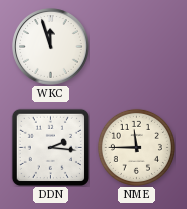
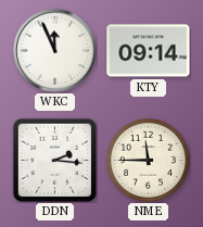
WKC: 11:57 -> 11:56 (55, 51)
KTY: none -> 09:14 (149, 51)
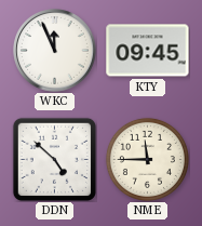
KTY: 09:14 -> 09:45 (148, 51)
DDN: 2:16 -> 4:52 (54, 159)
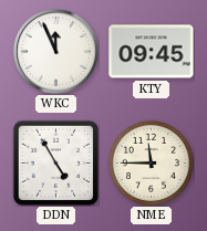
DDN: 4:52 -> 4:55 (55, 162)
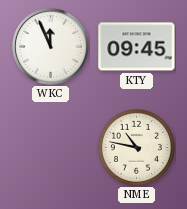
DDN: 4:55 -> none (55, 162)
NME: 11:45 -> 10:47 (136, 147)
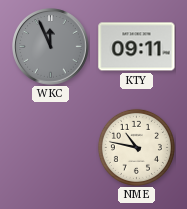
WKC dial: white -> grey (51, 47)
KTY: 09:45 -> 09:11 (137, 47)
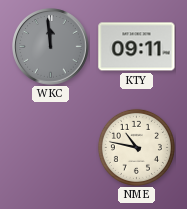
WKC: 11:56 -> 11:59 (51, 47)
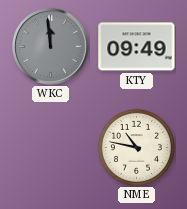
KTY: 09:11 -> 09:49 (137, 47)
